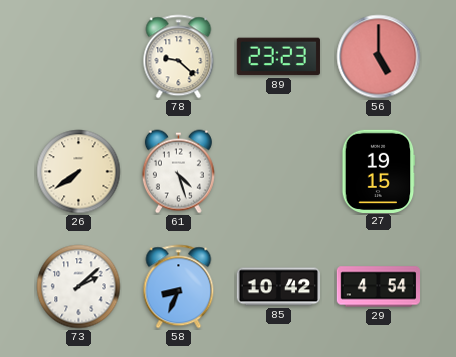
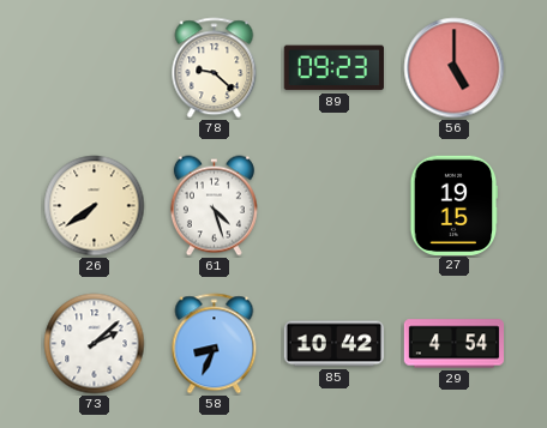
89: 23:23 -> 09:23 (333, 68)
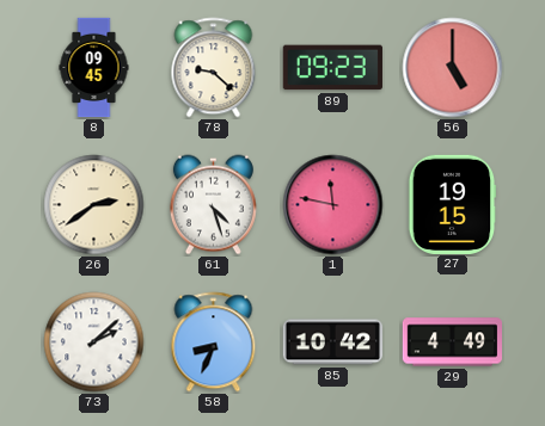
8: none -> 09:45 (94, 68)
26: 7:39 -> 2:39 (94, 205)
1: none -> 11:47 (333, 205)
29: 4:54 -> 4:49 (452, 342)
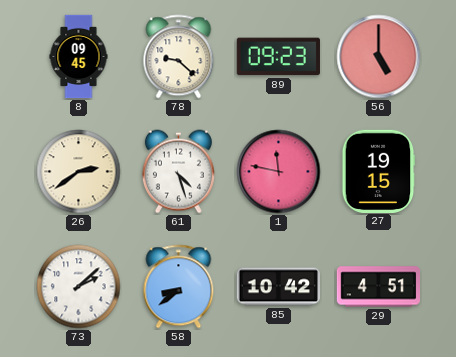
58: 8:34 -> 8:39 (179, 287)
29: 4:49 -> 4:51 (378, 287)
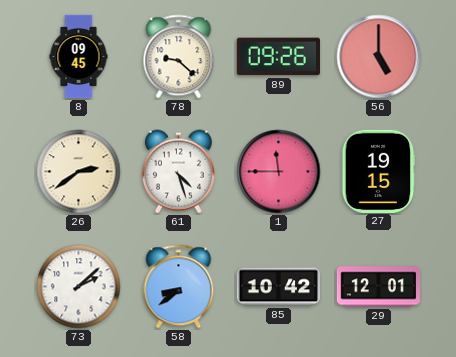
89: 09:23 -> 09:26 (278, 57)
1: 11:47 -> 11:45 (279, 172)
29: 4:51 -> 12:01 (378, 287)
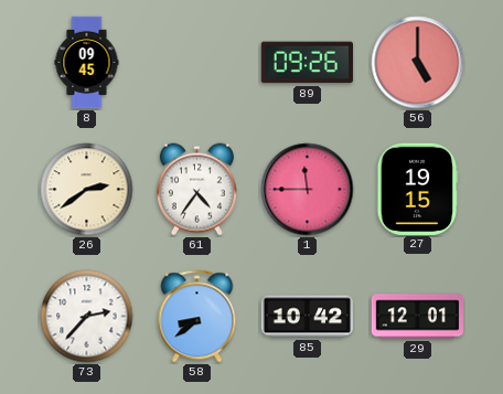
78: 9:22 -> none (179, 57)
61: 4:27 -> 4:36 (196, 190)
73: 2:08 -> 2:37 (87, 317)
